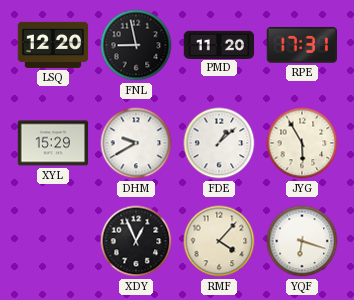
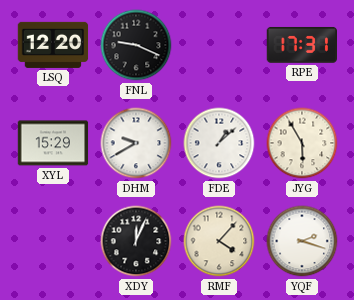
FNL: 8:58 -> 9:19 (136, 45)
PMD: 11:20 -> none (219, 44)
XDY: 12:56 -> 12:04 (136, 241)
YQF: 6:18 -> 2:18 (302, 241)
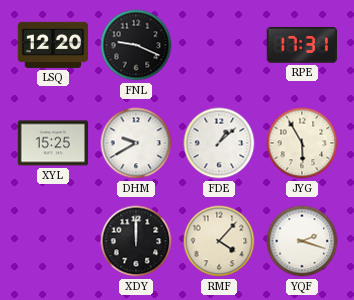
XYL: 15:29 -> 15:25 (53, 143)
XDY: 12:04 -> 12:00 (136, 241)
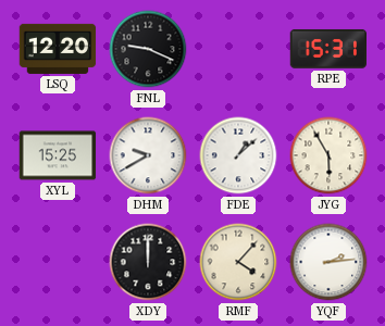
RPE: 17:31 -> 15:31 (327, 49)
YQF: 2:18 -> 2:14 (328, 262)
